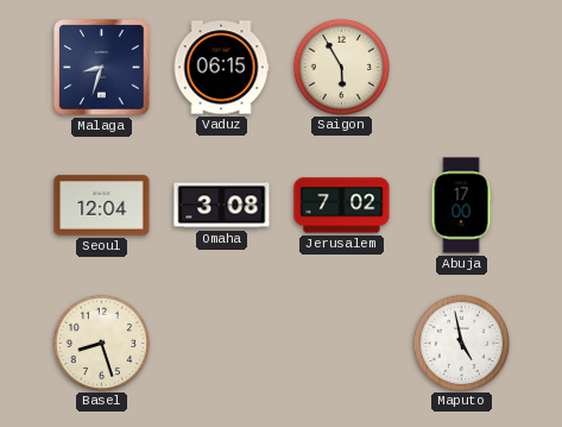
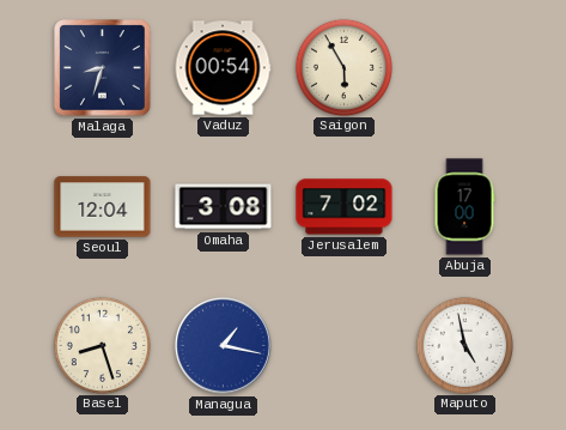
Vaduz: 06:15 -> 00:54 (223, 68)
Managua: none -> 1:17 (223, 345)
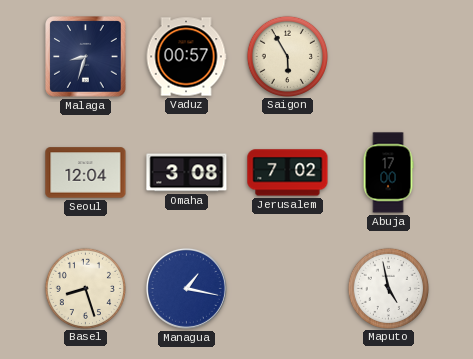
Vaduz: 00:54 -> 00:57 (186, 57)
